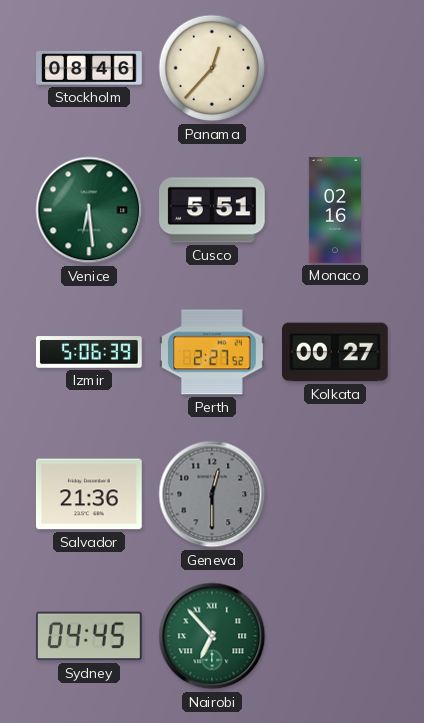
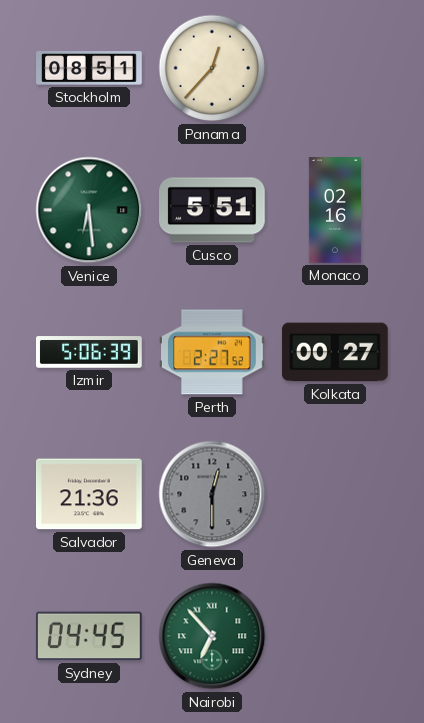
Stockholm: 08:46 -> 08:51 (89, 68)
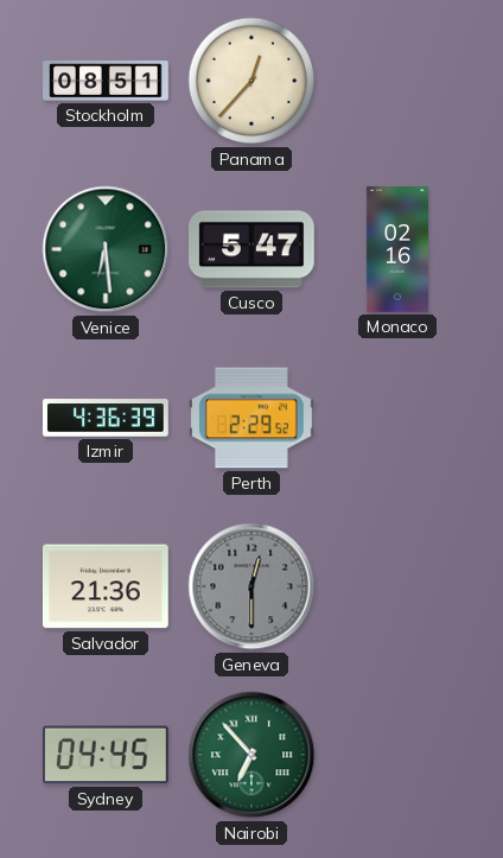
Cusco: 5:51 -> 5:47 (253, 249)
Izmir: 5:06 -> 4:36 (106, 418)
Perth: 2:27 -> 2:29 (253, 418)
Kolkata: 00:27 -> none (336, 352)
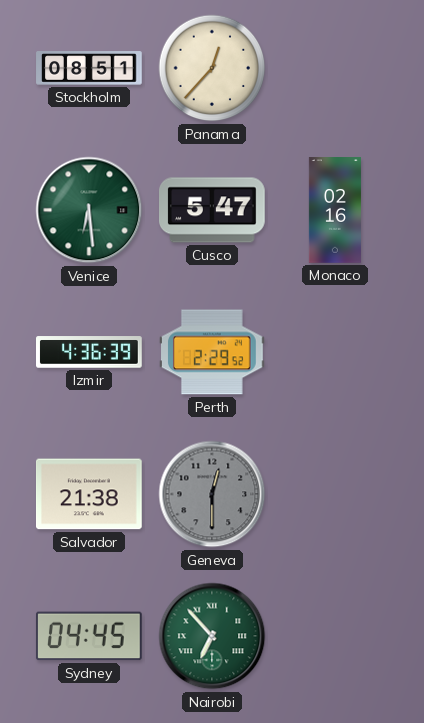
Salvador: 21:36 -> 21:38 (90, 494)
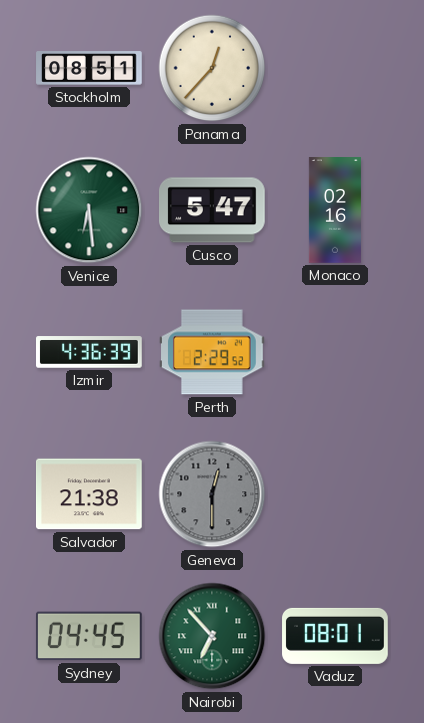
Vaduz: none -> 08:01 (335, 636)
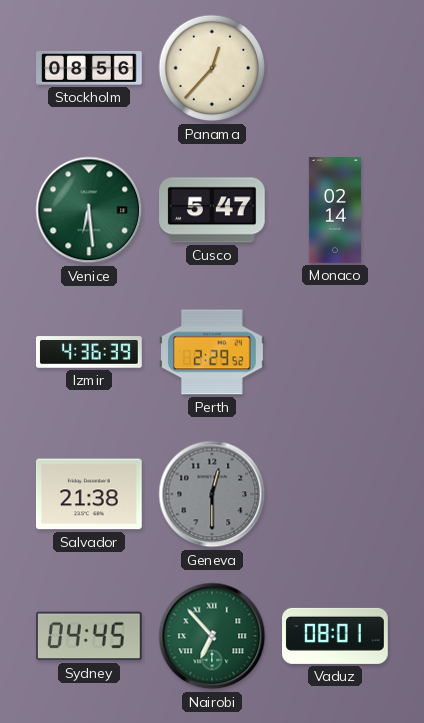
Stockholm: 08:51 -> 08:56 (89, 68)
Monaco: 02:16 -> 02:14 (335, 210)
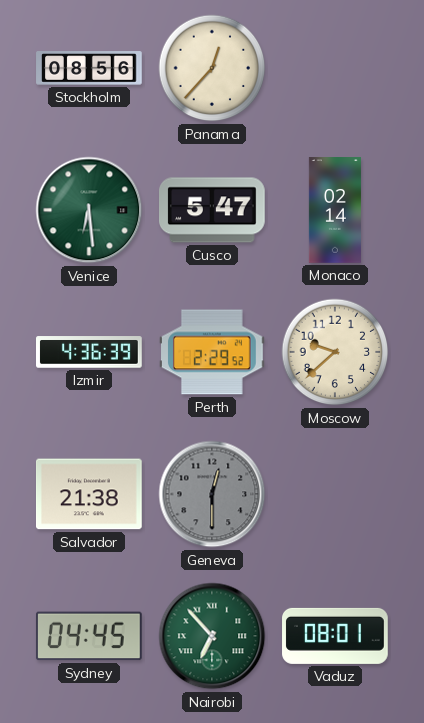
Moscow: none -> 9:38 (335, 352)
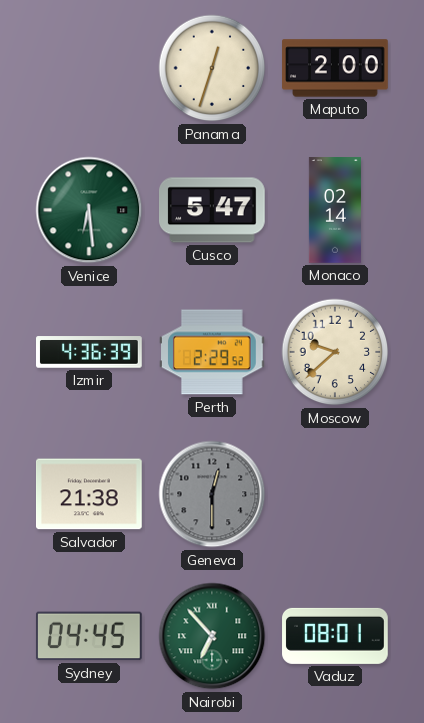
Stockholm: 08:56 -> none (89, 68)
Panama: 12:37 -> 12:33 (212, 68)
Maputo: none -> 2:00 (335, 68)
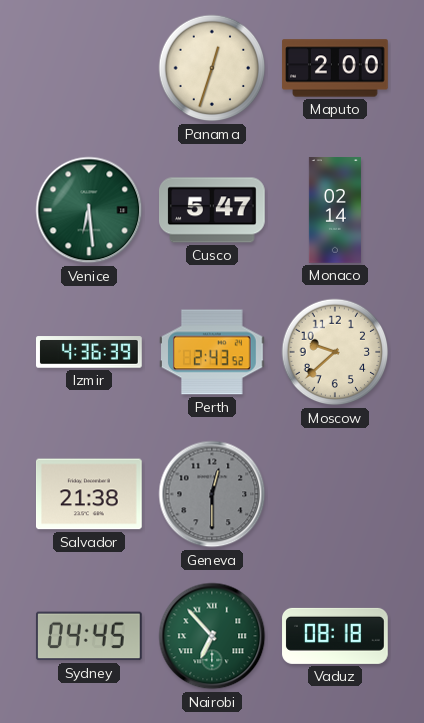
Perth: 2:29 -> 2:43 (213, 352)
Vaduz: 08:01 -> 08:18 (335, 636)
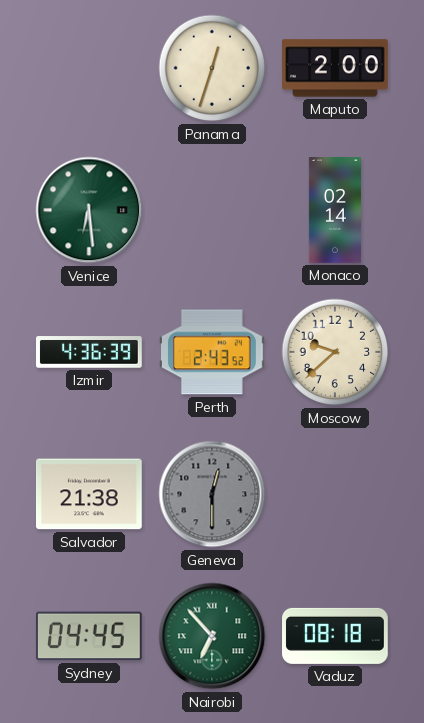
Cusco: 5:47 -> none (213, 210)
